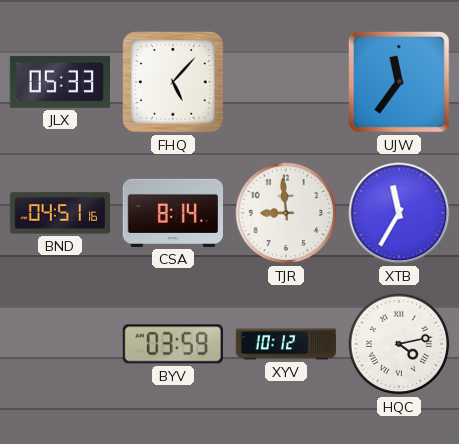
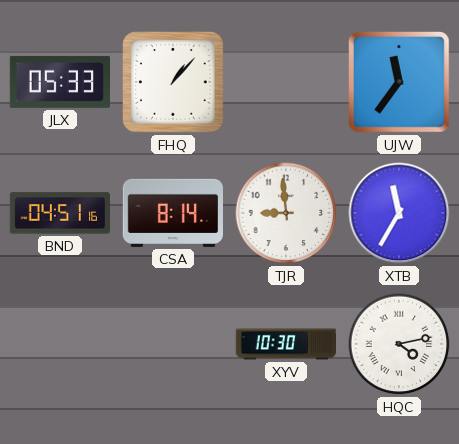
FHQ: 5:07 -> 1:07 (173, 82)
BYV: 03:59 -> none (173, 344)
XYV: 10:12 -> 10:30 (285, 344)
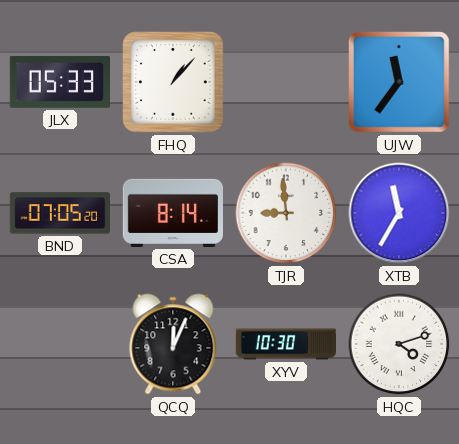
BND: 04:51 -> 07:05 (59, 213)
QCQ: none -> 12:04 (173, 344)
HQC: 4:13 -> 4:12 (399, 344)
